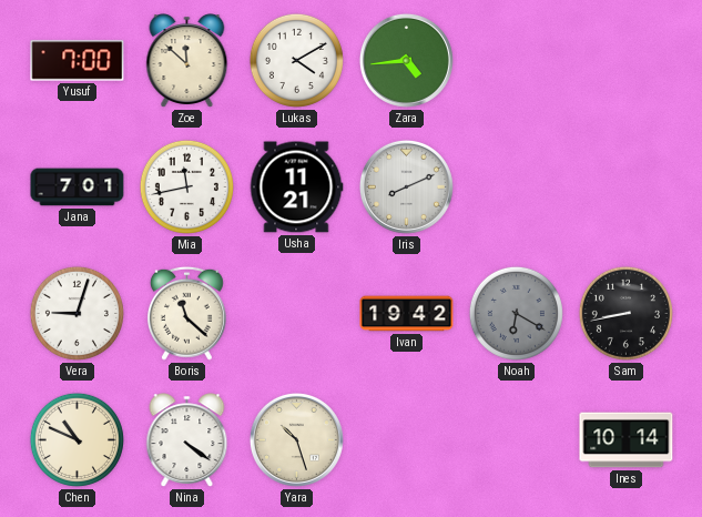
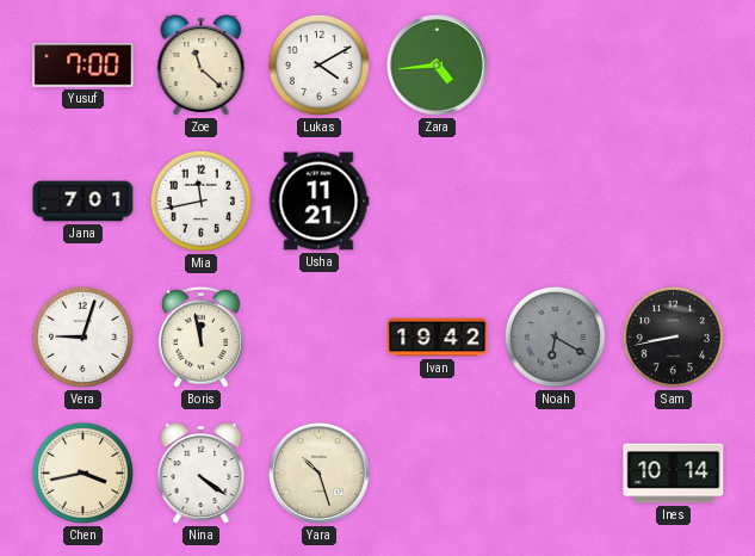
Zoe: 11:52 -> 11:22 (202, 66)
Iris: 8:11 -> none (406, 186)
Boris: 11:22 -> 11:58 (200, 336)
Chen: 10:49 -> 3:43 (82, 472)
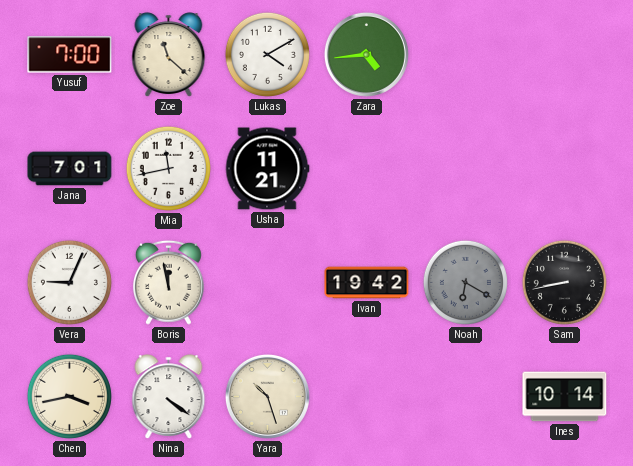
Vera: 9:03 -> 9:04 (69, 282)
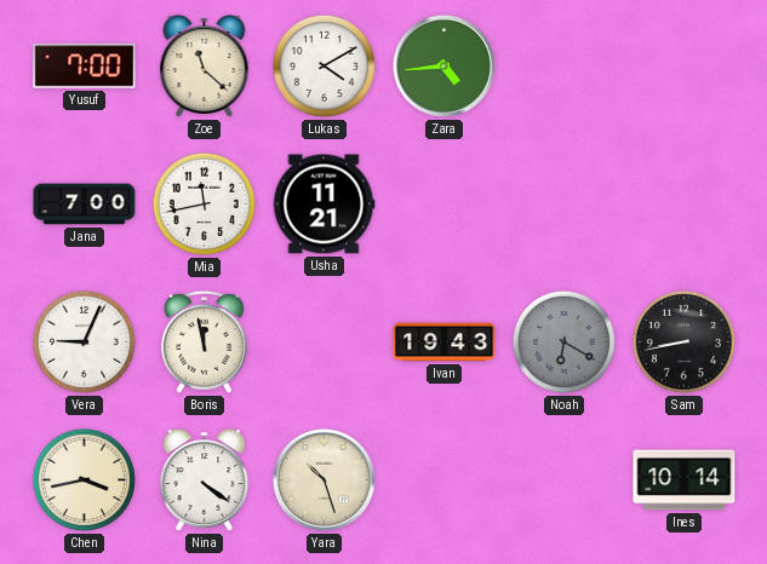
Jana: 7:01 -> 7:00 (85, 205)
Ivan: 19:42 -> 19:43 (445, 343)
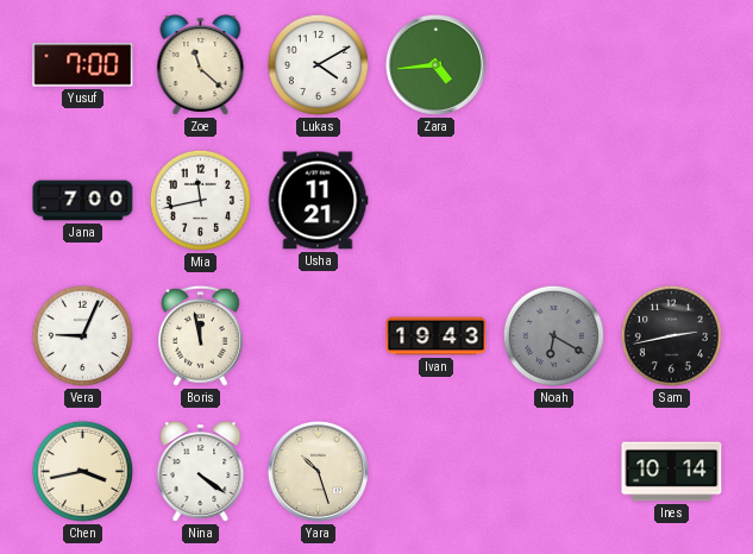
Sam: 8:43 -> 2:43 (671, 335)
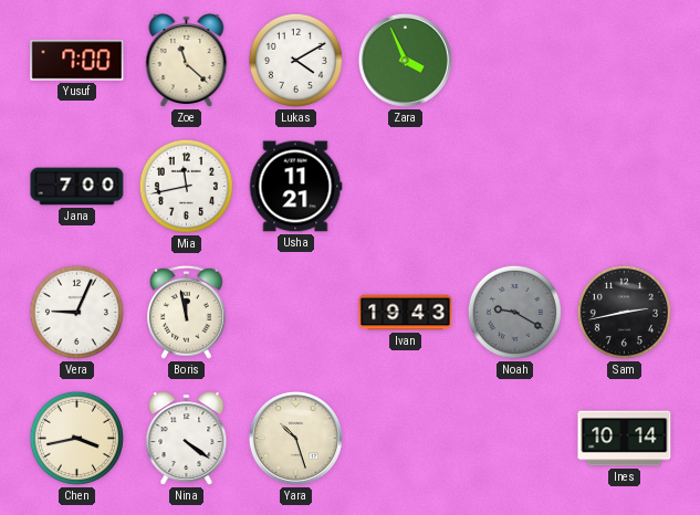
Zara: 4:44 -> 3:56 (405, 60)
Noah: 6:20 -> 9:20 (514, 312)
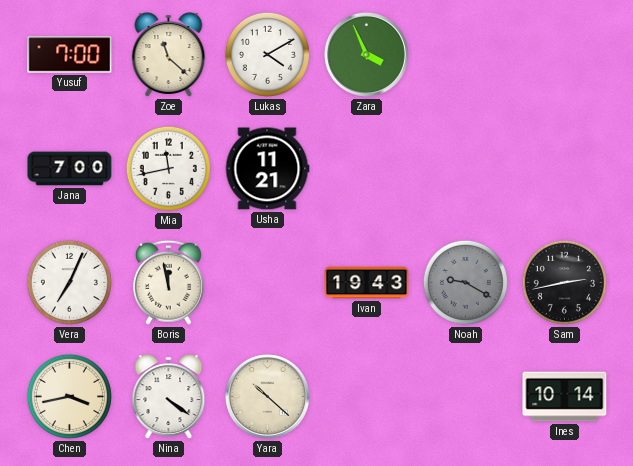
Vera: 9:04 -> 7:04 (69, 282)
Yara: 10:27 -> 10:22 (267, 396)
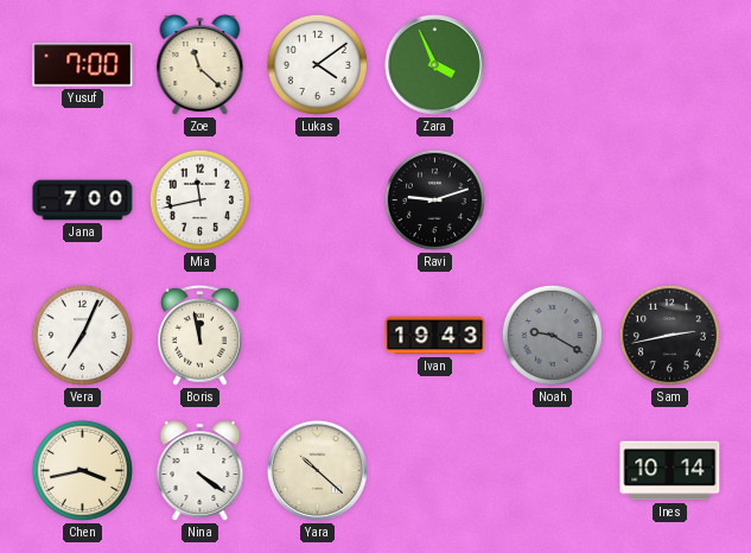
Lukas: 4:10 -> 4:09 (317, 64)
Usha: 11:21 -> none (267, 169)
Ravi: none -> 9:12 (434, 199)
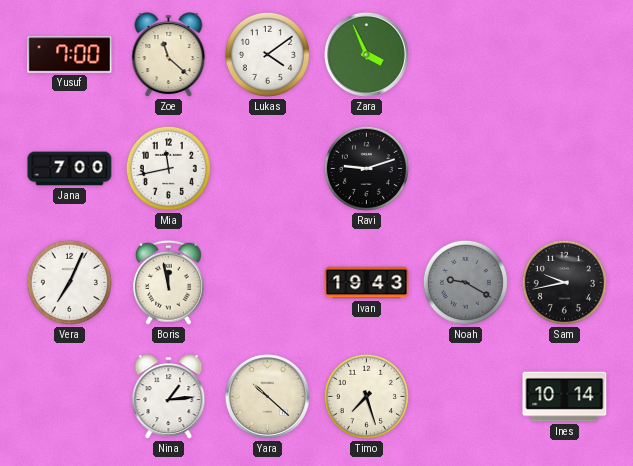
Sam: 2:43 -> 9:43 (564, 282)
Chen: 3:43 -> none (82, 470)
Nina: 4:21 -> 1:14 (169, 397)
Timo: none -> 7:27 (366, 396)
